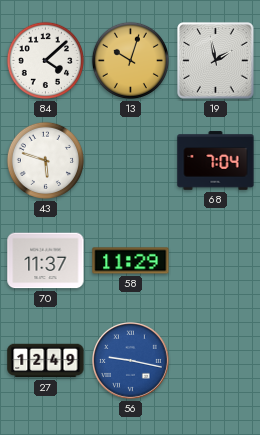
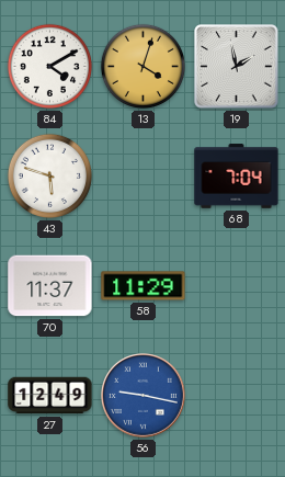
84: 4:08 -> 4:10 (49, 66)
13: 10:03 -> 4:03 (142, 66)
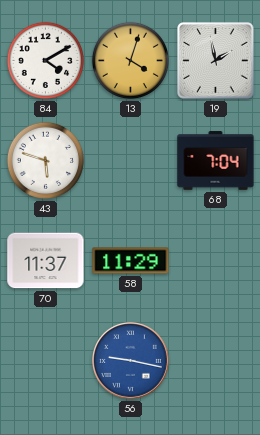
27: 12:49 -> none (50, 396)
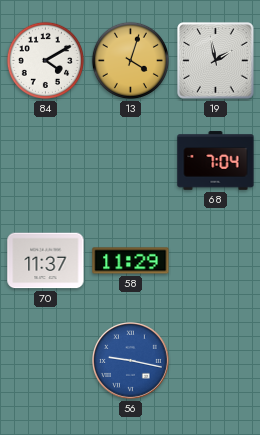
43: 5:48 -> none (45, 160)
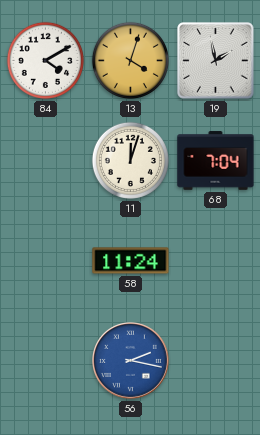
11: none -> 12:03 (130, 160)
70: 11:37 -> none (46, 261)
58: 11:29 -> 11:24 (131, 261)
56: 9:17 -> 2:17 (131, 361)
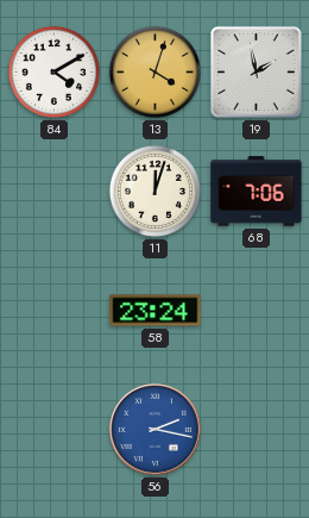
68: 7:04 -> 7:06 (257, 192)
58: 11:24 -> 23:24 (156, 311)
